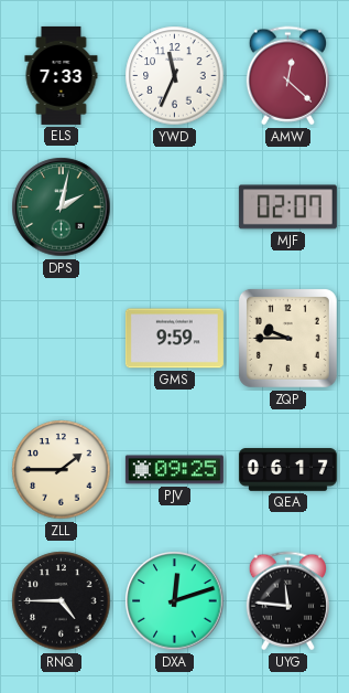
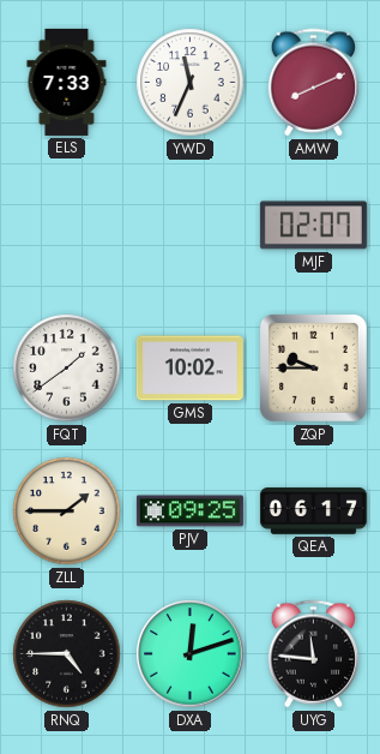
AMW: 12:22 -> 8:11 (313, 83)
DPS: 2:02 -> none (62, 207)
FQT: none -> 1:39 (67, 369)
GMS: 9:59 -> 10:02 (189, 369)
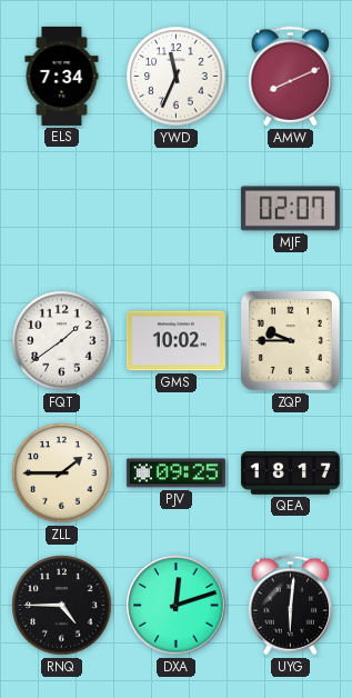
ELS: 7:33 -> 7:34 (62, 76)
QEA: 06:17 -> 18:17 (290, 473)
UYG: 11:46 -> 6:01 (290, 606)
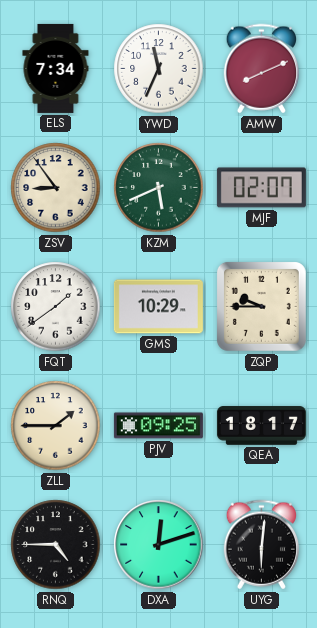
ZSV: none -> 8:54 (56, 188)
KZM: none -> 5:41 (159, 188)
GMS: 10:02 -> 10:29 (158, 307)
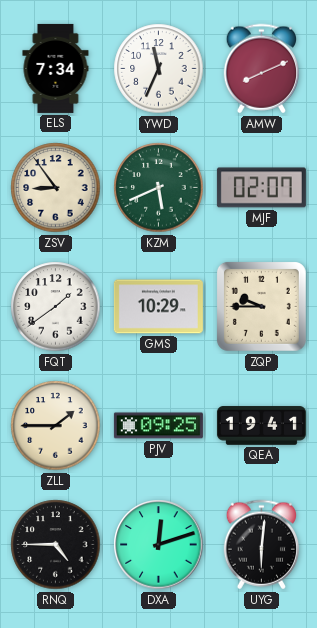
QEA: 18:17 -> 19:41 (261, 426)
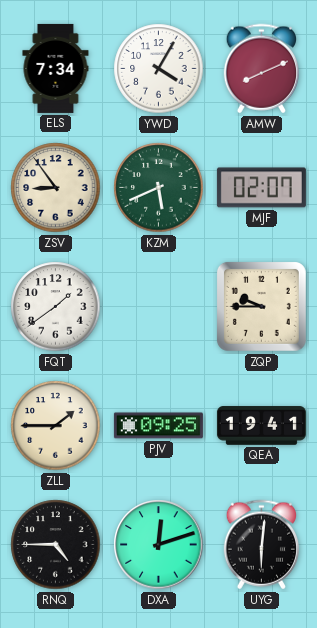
YWD: 11:34 -> 4:05 (159, 69)
GMS: 10:29 -> none (158, 307)
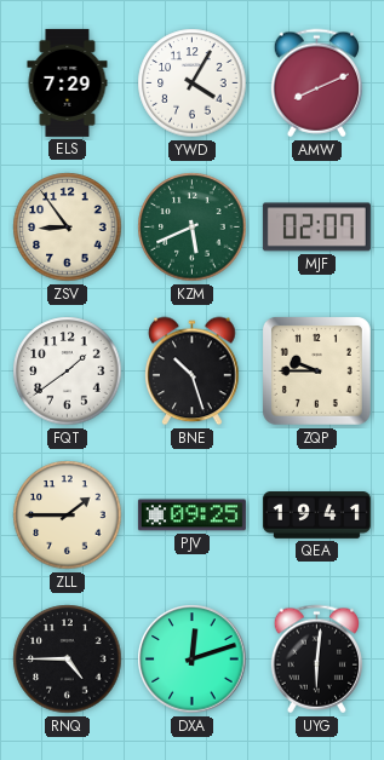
ELS: 7:34 -> 7:29 (68, 82)
BNE: none -> 10:27 (193, 372)
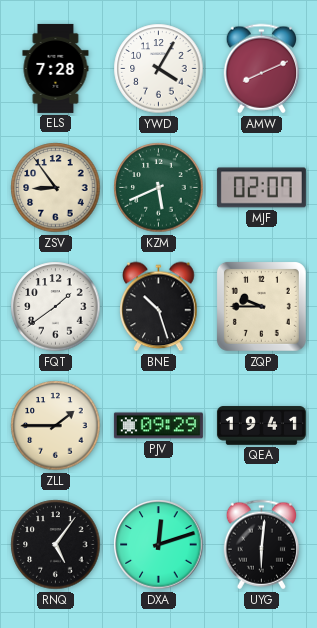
ELS: 7:29 -> 7:28 (56, 68)
PJV: 09:25 -> 09:29 (158, 426)
RNQ: 4:45 -> 5:06 (56, 545)
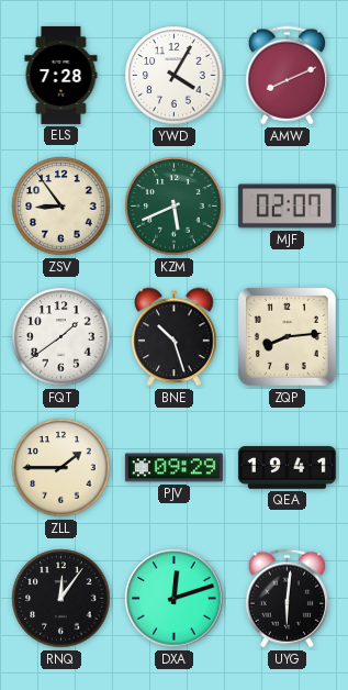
ZQP: 9:45 -> 8:14 (287, 336)
RNQ: 5:06 -> 12:06 (61, 599)
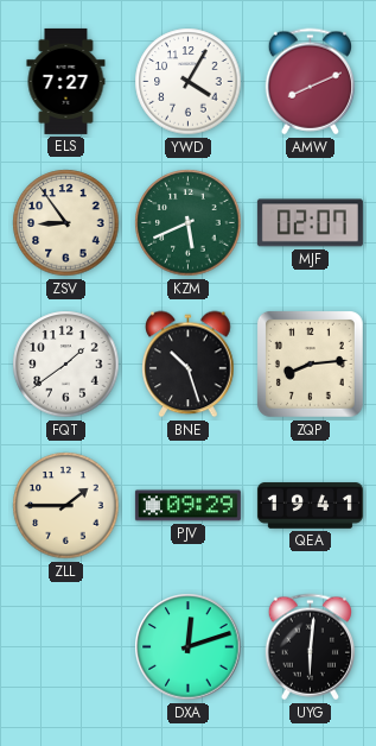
ELS: 7:28 -> 7:27 (66, 81)
RNQ: 12:06 -> none (61, 599)
